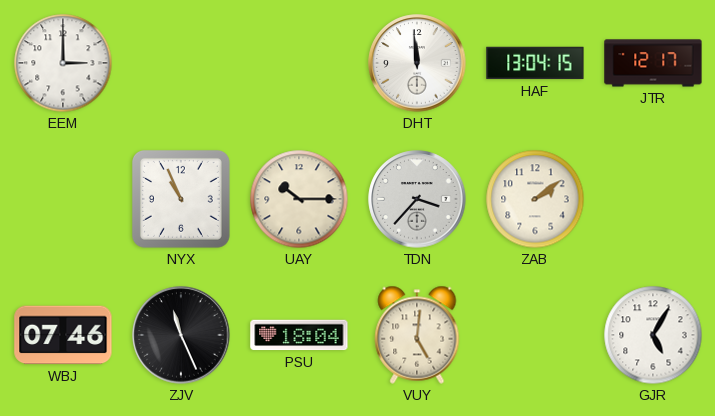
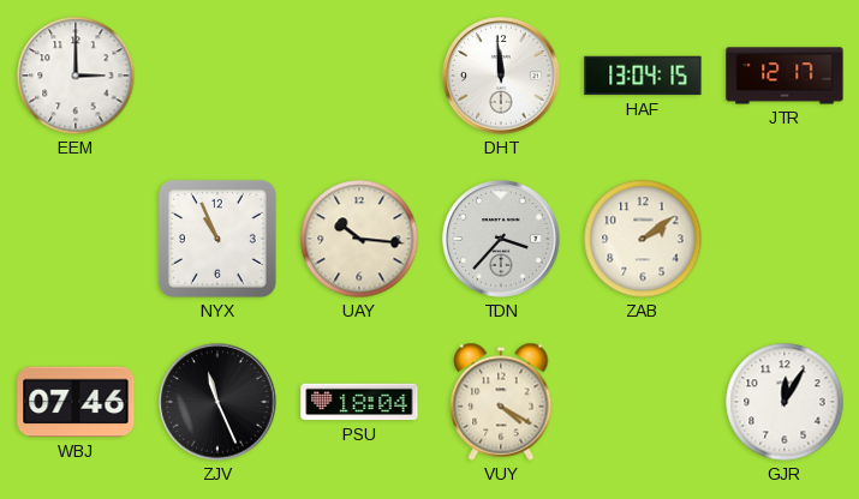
UAY: 10:15 -> 10:16 (359, 239)
VUY: 5:01 -> 4:20 (501, 402)
GJR: 5:05 -> 12:05 (785, 402)
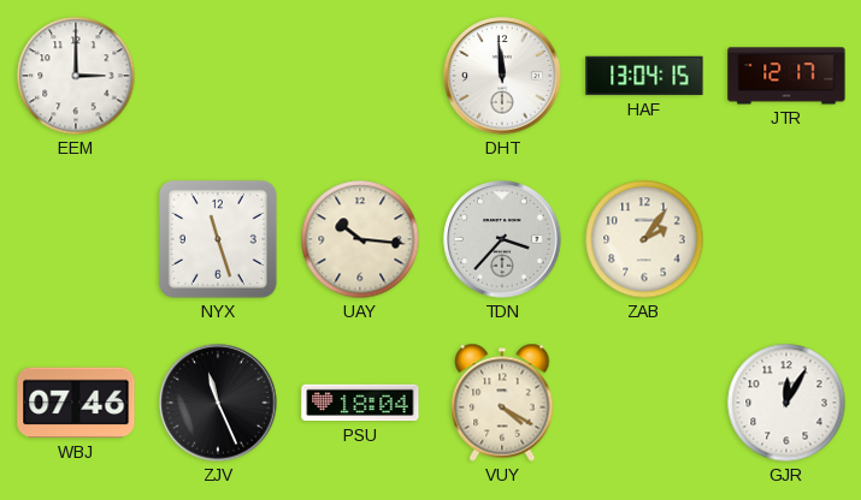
NYX: 10:56 -> 11:27 (218, 239)
ZAB: 2:09 -> 2:06 (644, 239)
